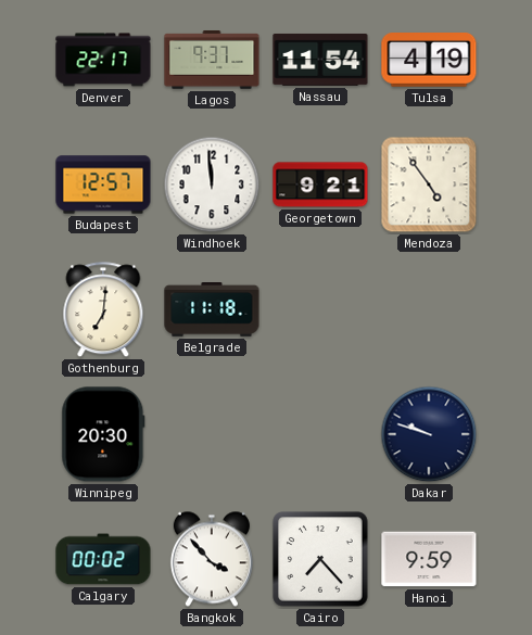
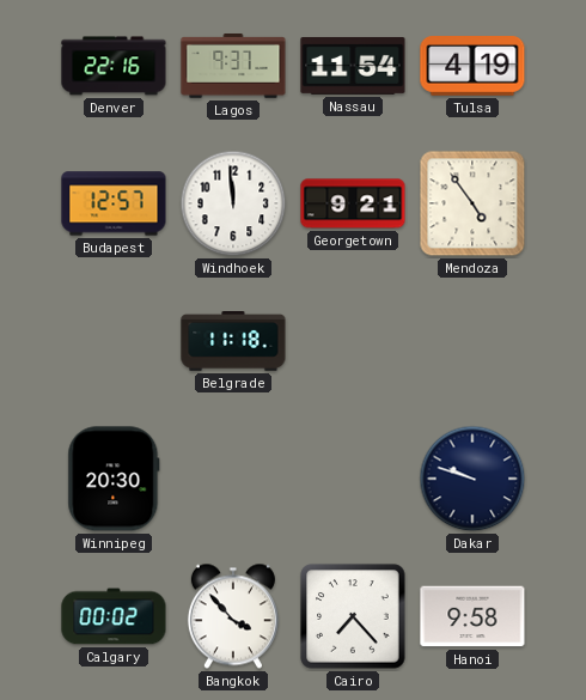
Denver: 22:17 -> 22:16 (114, 66)
Gothenburg: 7:01 -> none (103, 310)
Hanoi: 9:59 -> 9:58 (472, 616)
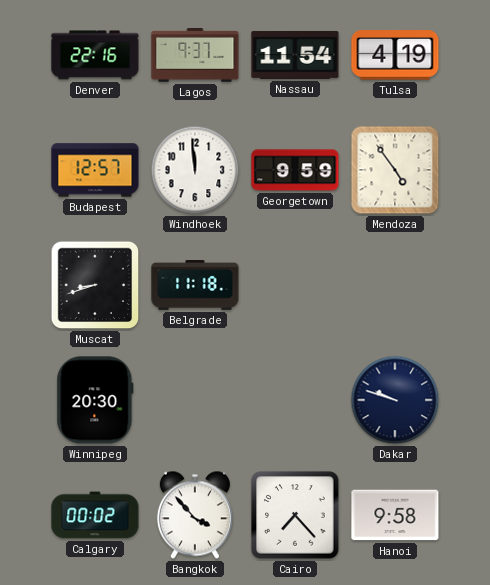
Georgetown: 9:21 -> 9:59 (295, 170)
Muscat: none -> 8:42 (95, 285)
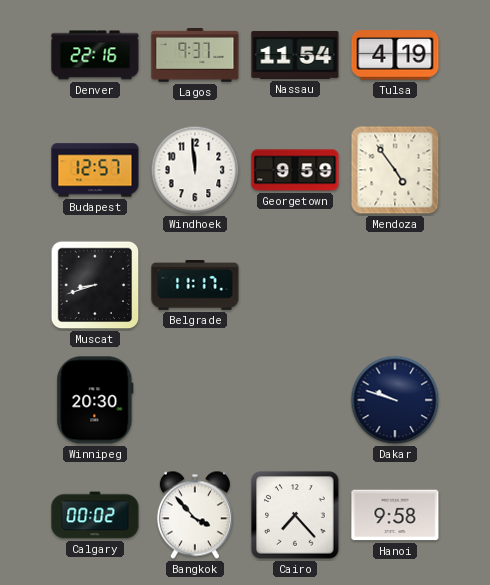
Belgrade: 11:18 -> 11:17 (195, 286)
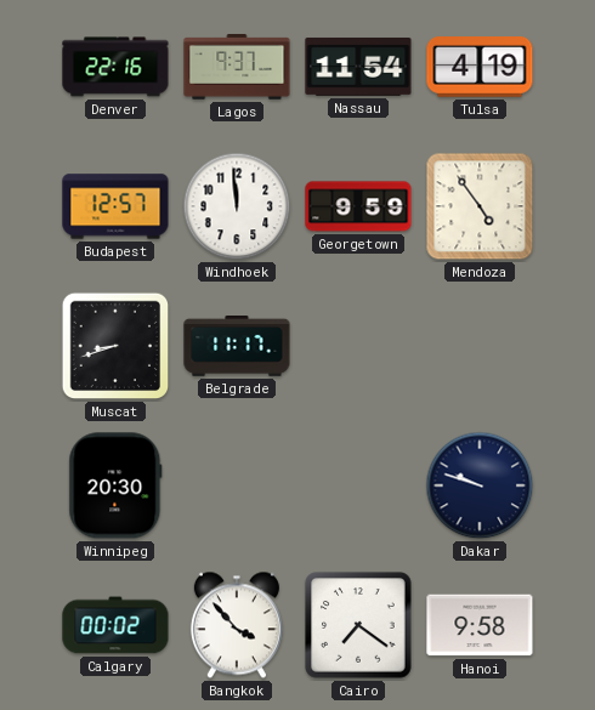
Cairo: 7:23 -> 7:21 (358, 625)
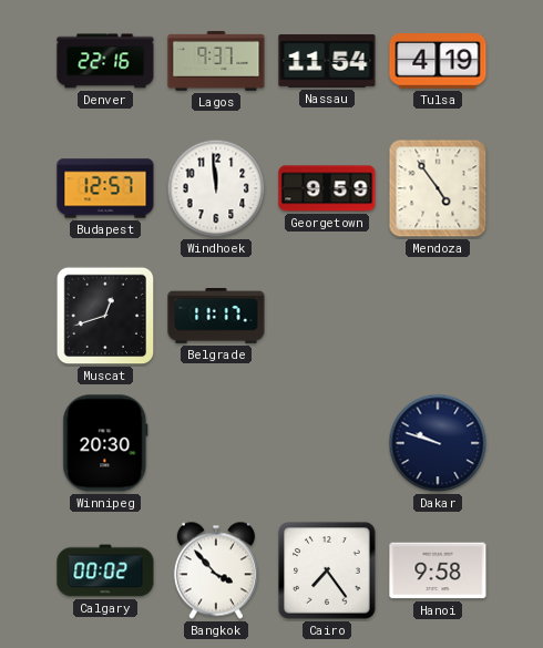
Muscat: 8:42 -> 12:42 (105, 316)
Cairo: 7:21 -> 7:24 (327, 570)
